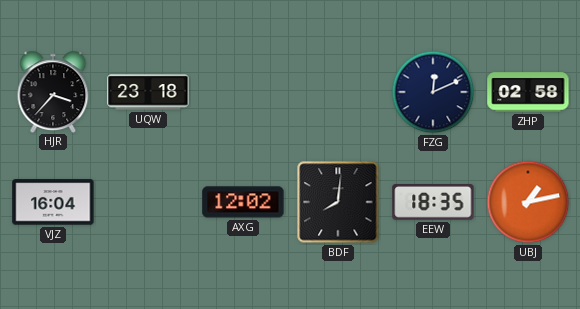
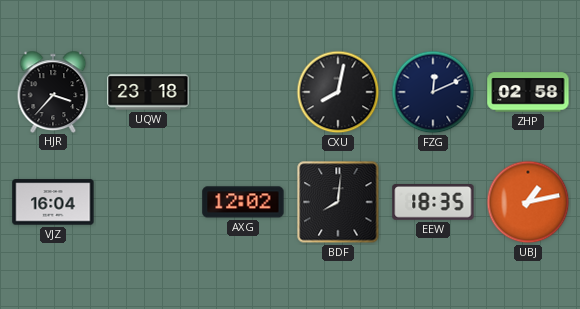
CXU: none -> 8:02 (338, 92)
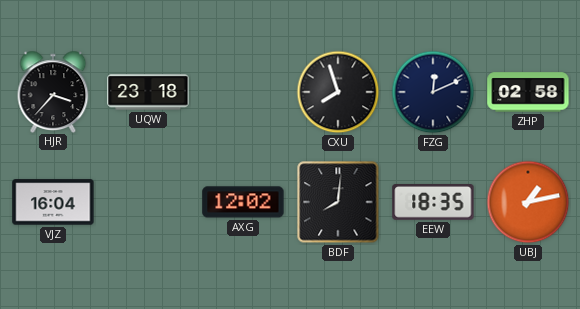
CXU: 8:02 -> 7:57 (338, 92)
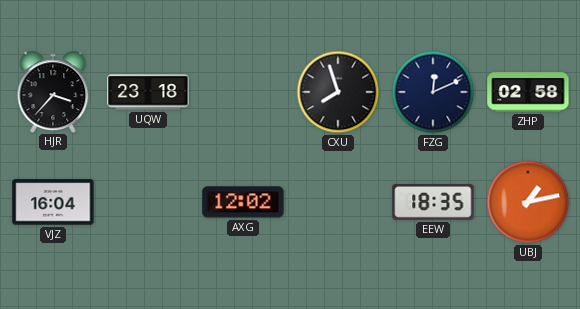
BDF: 8:01 -> none (338, 202)
